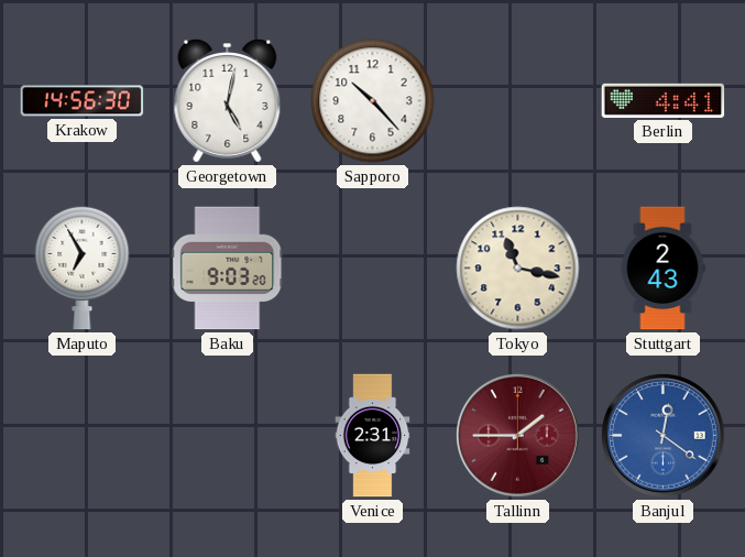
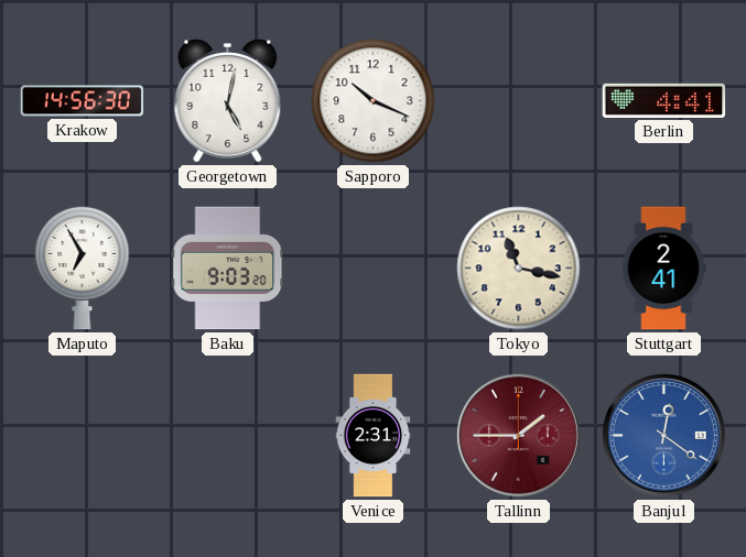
Sapporo: 10:23 -> 10:19 (374, 101)
Stuttgart: 2:43 -> 2:41 (663, 269)
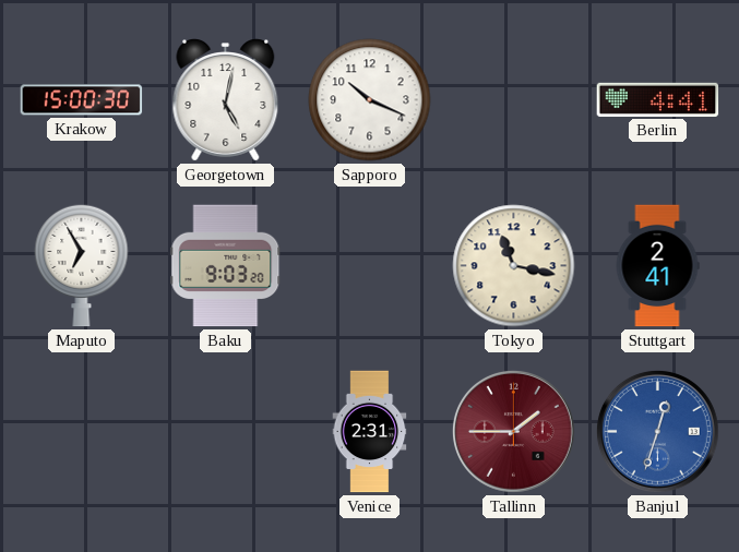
Krakow: 14:56 -> 15:00 (82, 100)
Banjul: 12:21 -> 12:33 (657, 431)
